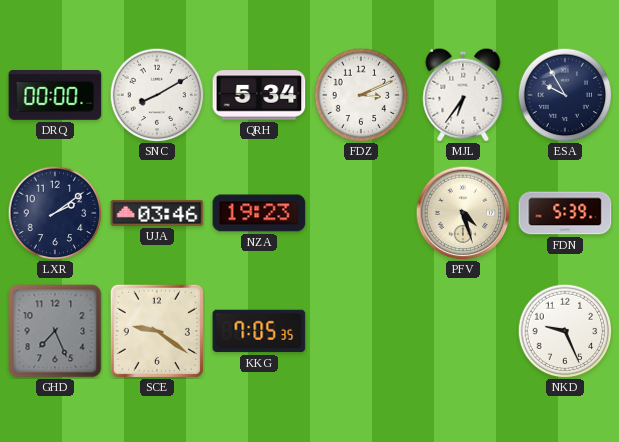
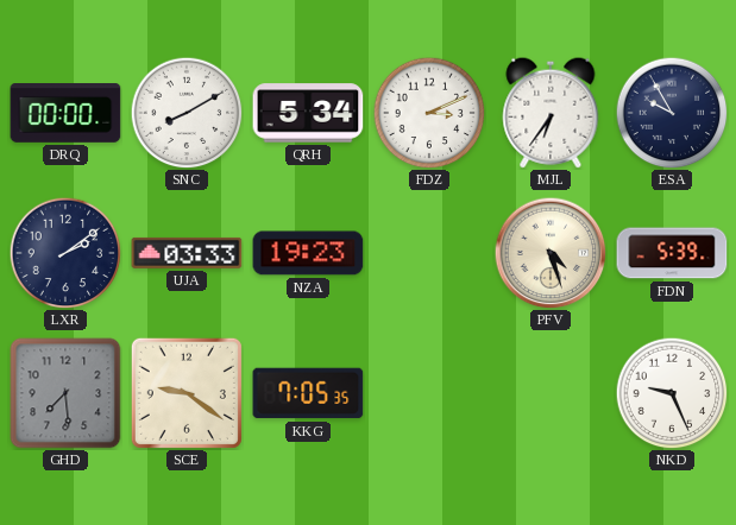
UJA: 03:46 -> 03:33 (187, 253)
GHD: 7:26 -> 7:29 (65, 393)
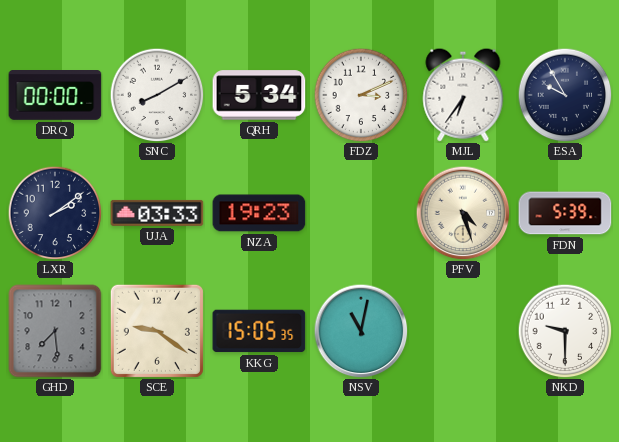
KKG: 7:05 -> 15:05 (259, 331)
NSV: none -> 11:02 (361, 331)
NKD: 9:26 -> 9:30 (565, 331)
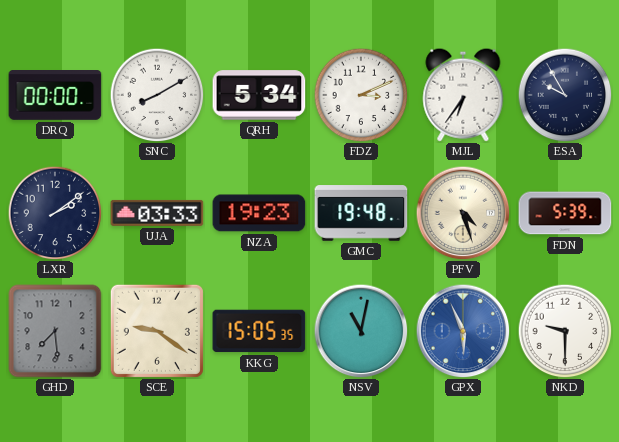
GMC: none -> 19:48 (361, 213)
GPX: none -> 5:56 (463, 331)
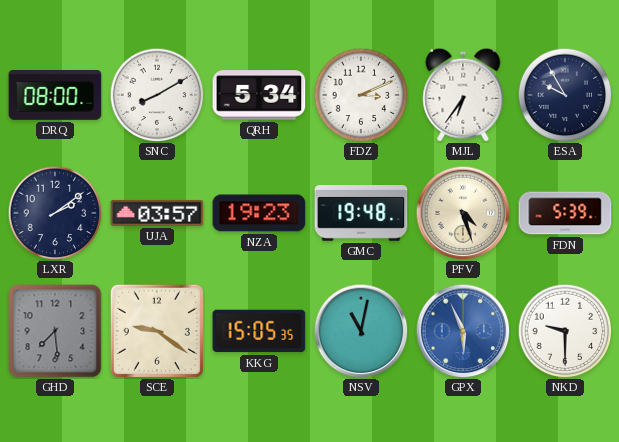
DRQ: 00:00 -> 08:00 (55, 96)
UJA: 03:33 -> 03:57 (157, 213)
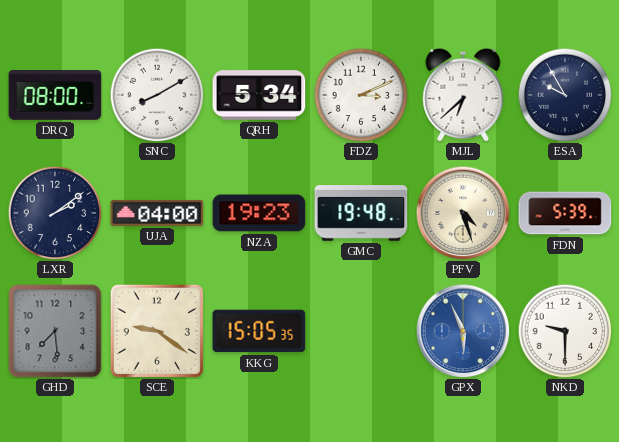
MJL: 6:36 -> 6:38 (463, 95)
UJA: 03:57 -> 04:00 (157, 213)
NSV: 11:02 -> none (361, 331)
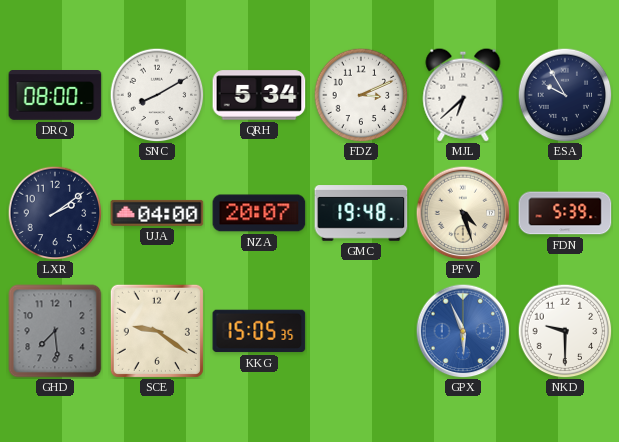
NZA: 19:23 -> 20:07 (259, 213)
